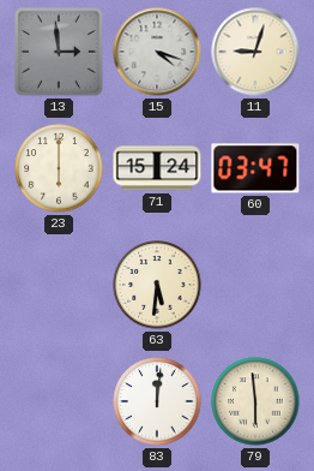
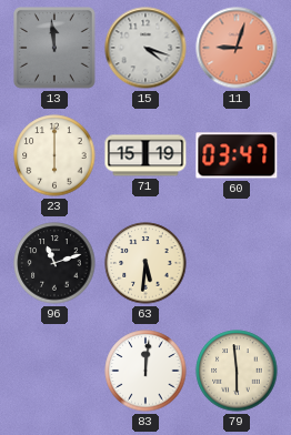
13: 2:59 -> 11:59 (56, 49)
11 dial: cream -> salmon (237, 48)
71: 15:24 -> 15:19 (145, 155)
96: none -> 11:12 (54, 263)
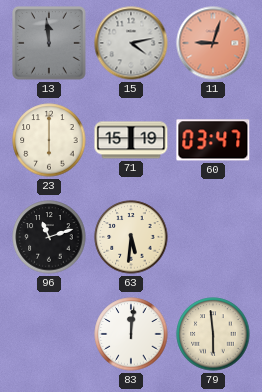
15: 4:18 -> 4:13 (131, 43)
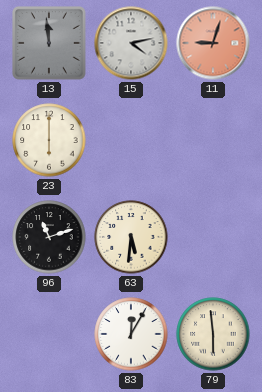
71: 15:19 -> none (131, 140)
60: 03:47 -> none (213, 140)
83: 12:01 -> 12:05 (131, 334)
